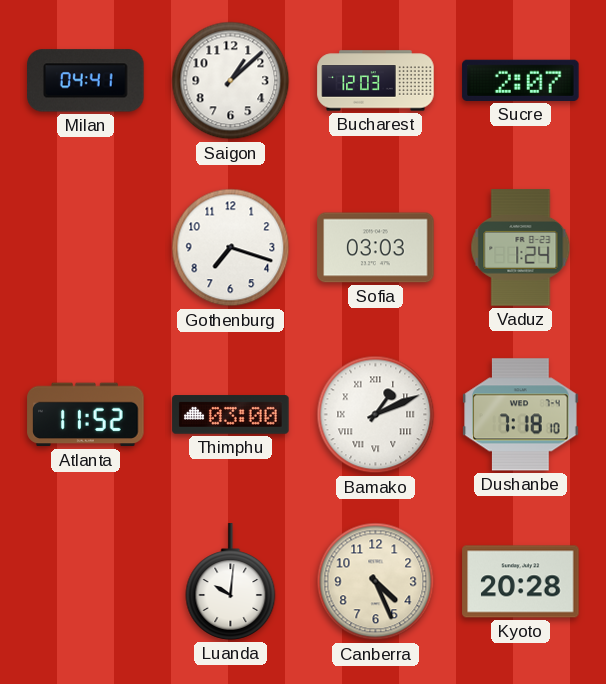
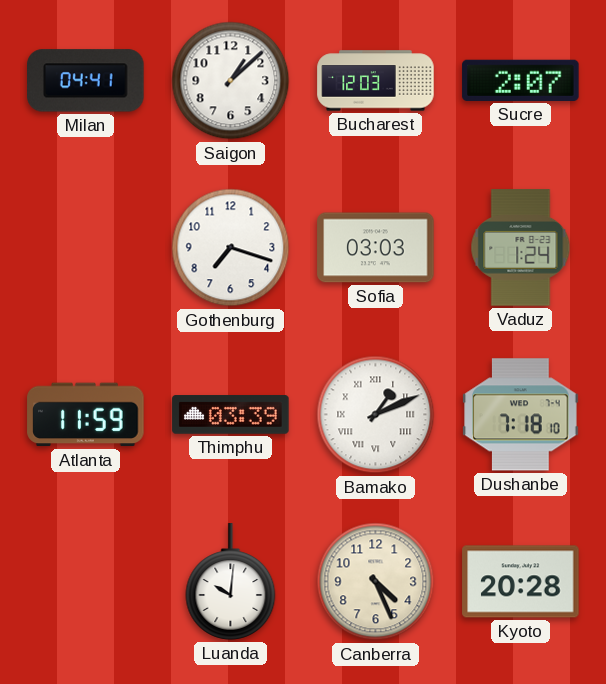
Atlanta: 11:52 -> 11:59 (86, 415)
Thimphu: 03:00 -> 03:39 (231, 415)
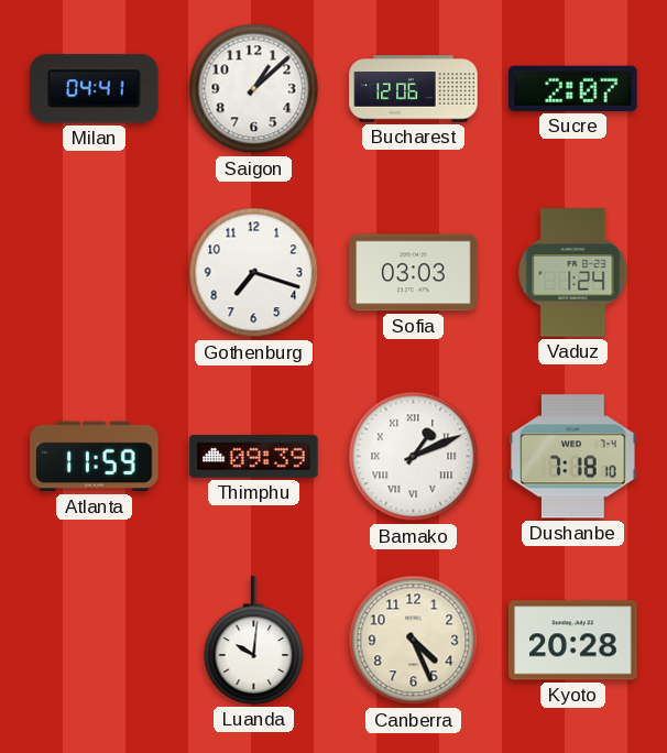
Bucharest: 12:03 -> 12:06 (414, 89)
Thimphu: 03:39 -> 09:39 (254, 457)
